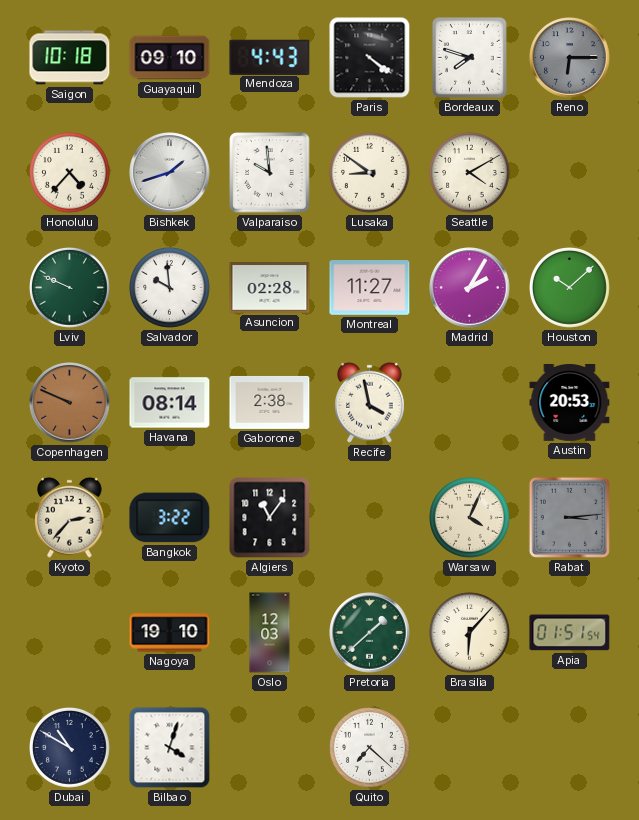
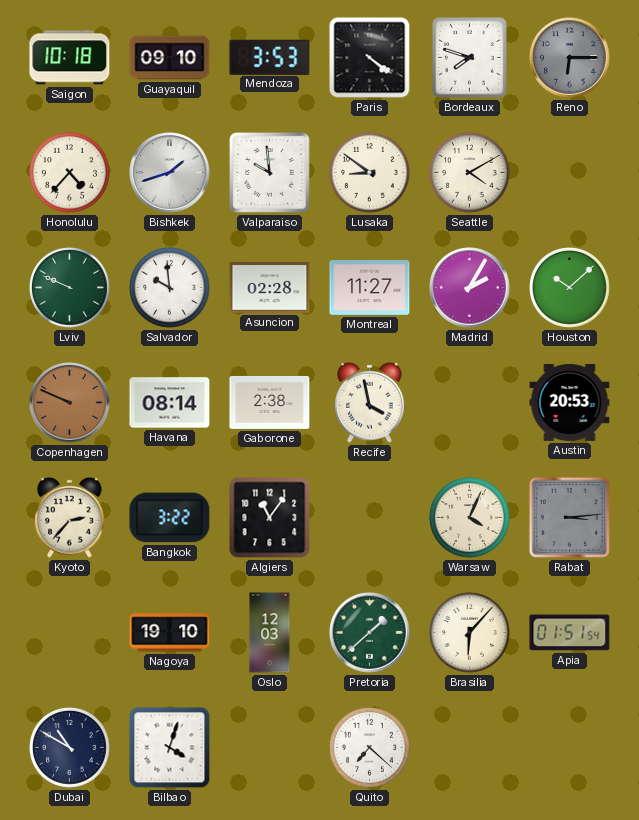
Mendoza: 4:43 -> 3:53 (270, 57)
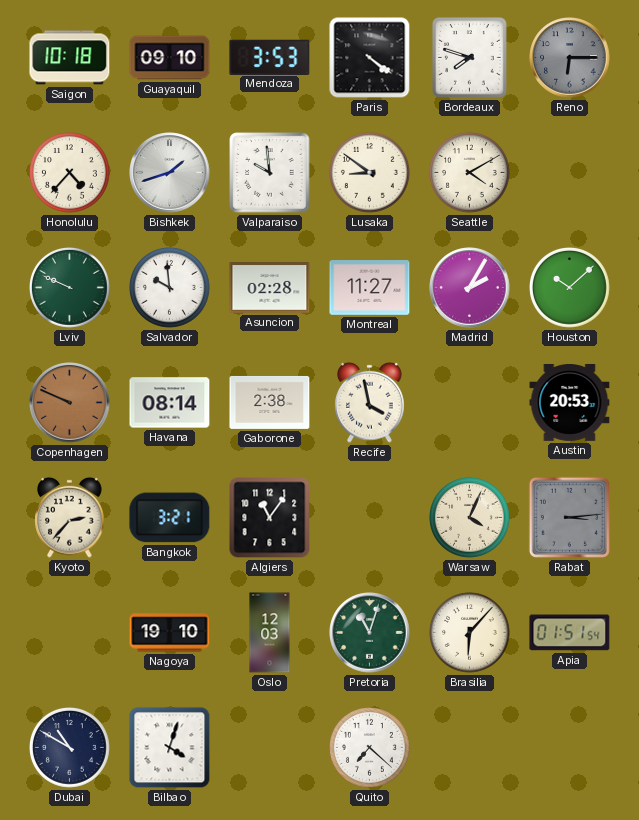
Bangkok: 3:22 -> 3:21 (170, 518)
Pretoria: 1:38 -> 11:03 (370, 633)
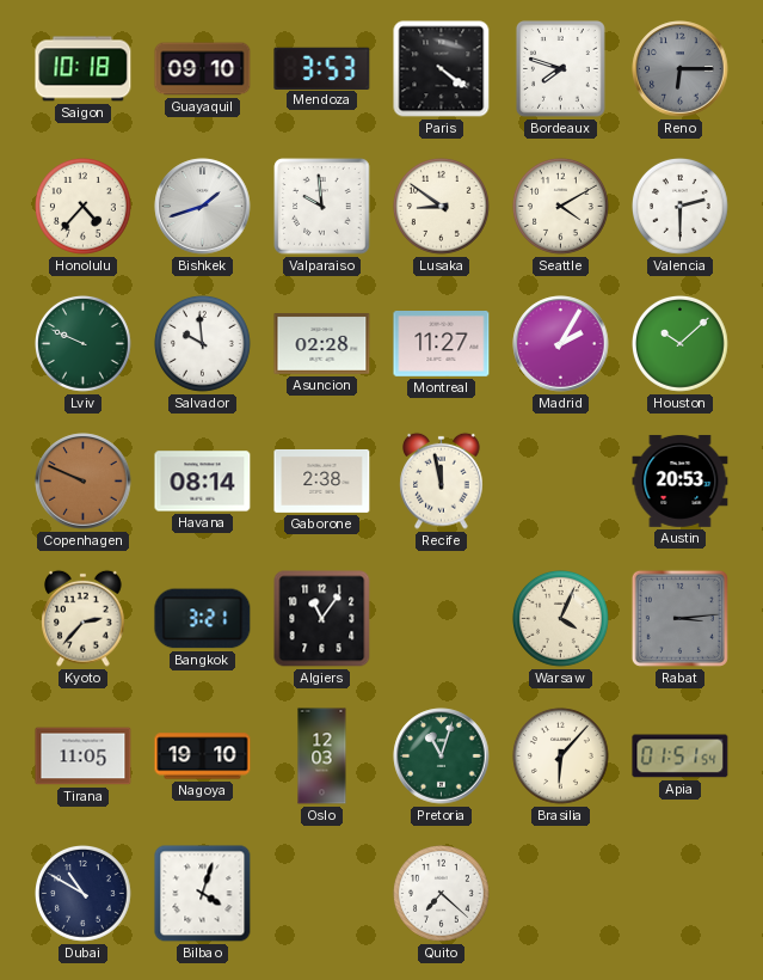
Valencia: none -> 2:30 (681, 207)
Recife: 3:58 -> 11:58 (442, 480)
Tirana: none -> 11:05 (84, 757)
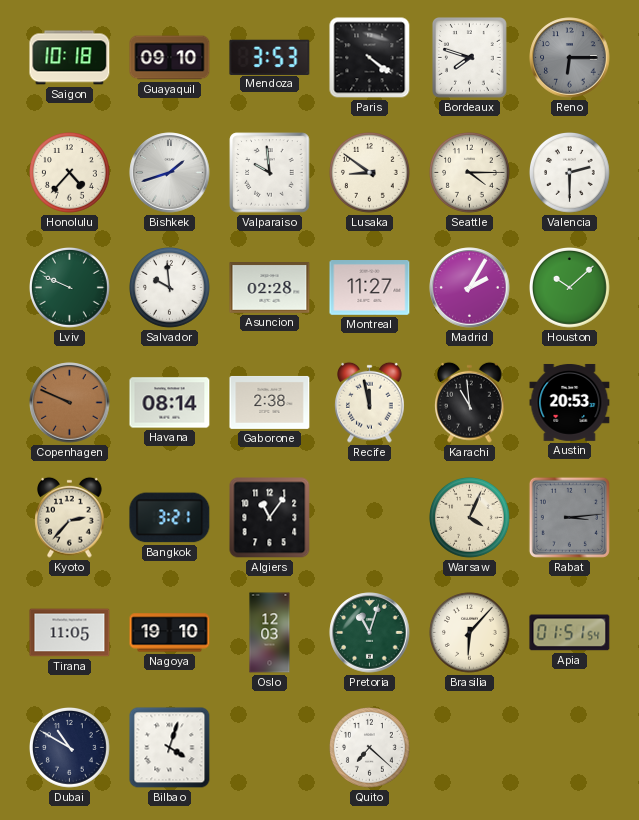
Seattle: 4:10 -> 4:15 (470, 173)
Karachi: none -> 10:59 (470, 402)
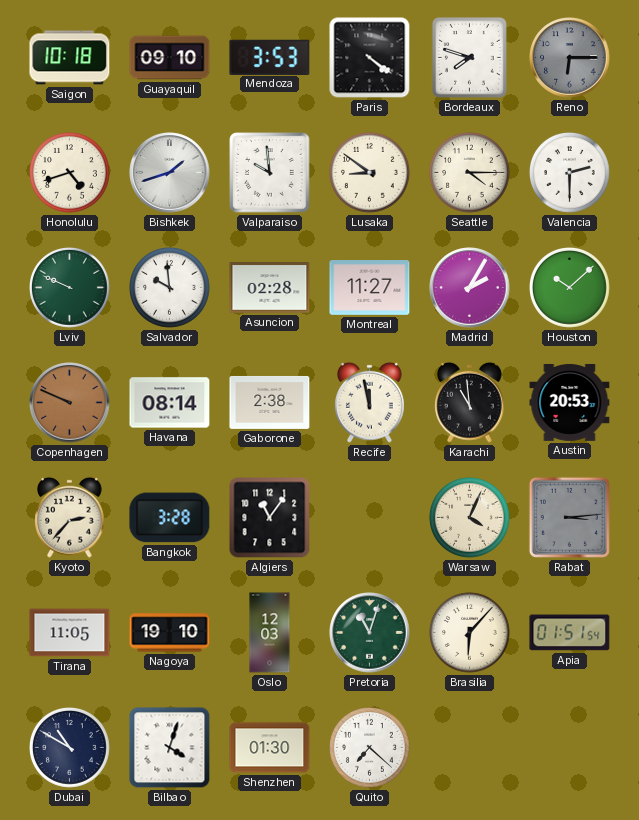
Honolulu: 4:37 -> 4:42 (70, 173)
Bangkok: 3:21 -> 3:28 (170, 518)
Shenzhen: none -> 01:30 (270, 748)
